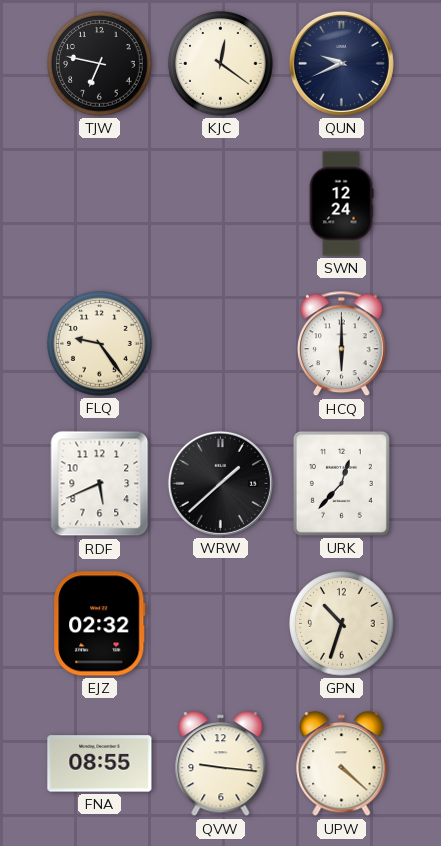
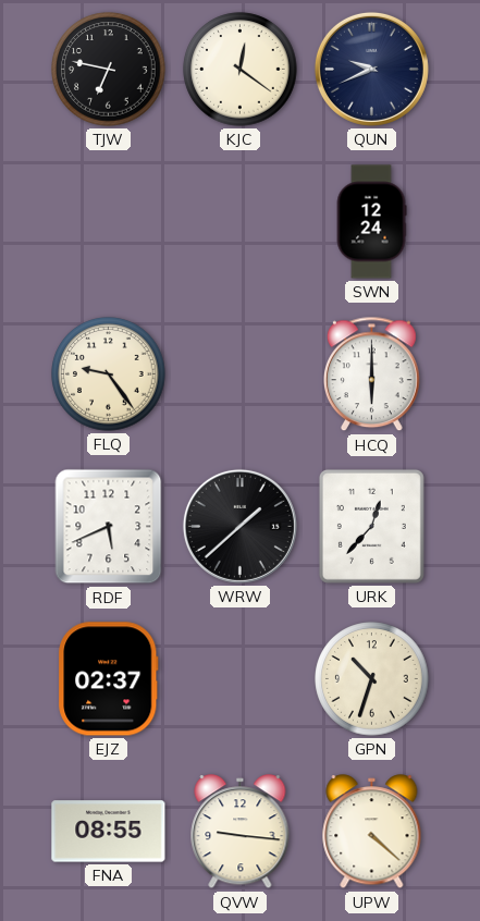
EJZ: 02:32 -> 02:37 (109, 679)
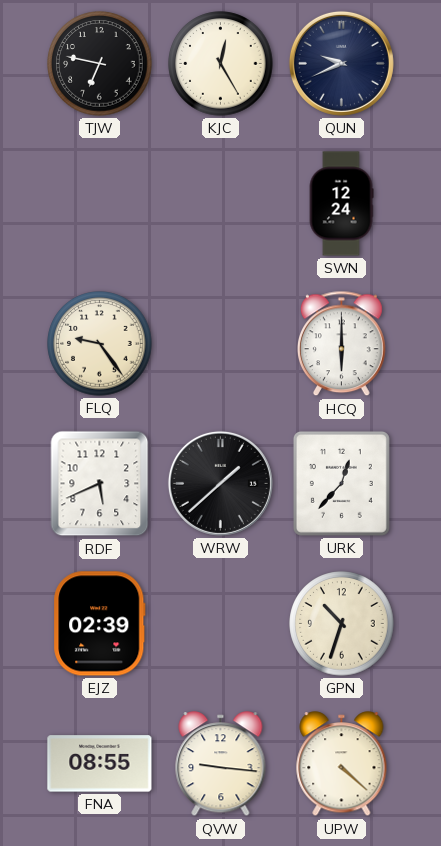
KJC: 12:21 -> 12:25 (221, 64)
EJZ: 02:37 -> 02:39 (100, 624)
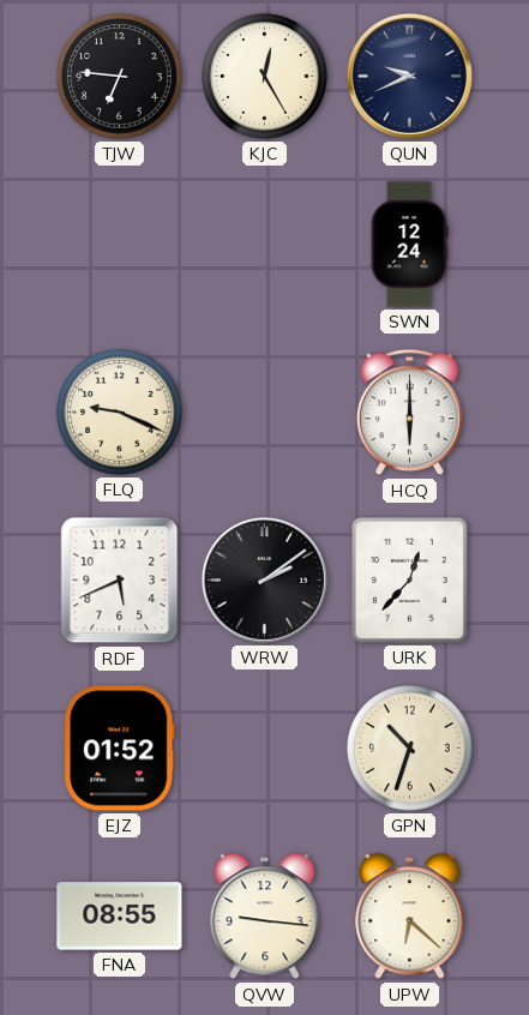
TJW: 6:47 -> 6:46 (120, 77)
FLQ: 9:24 -> 9:19 (120, 413)
WRW: 1:38 -> 2:09 (264, 579)
EJZ: 02:39 -> 01:52 (120, 749)
UPW: 4:22 -> 6:22 (410, 917)
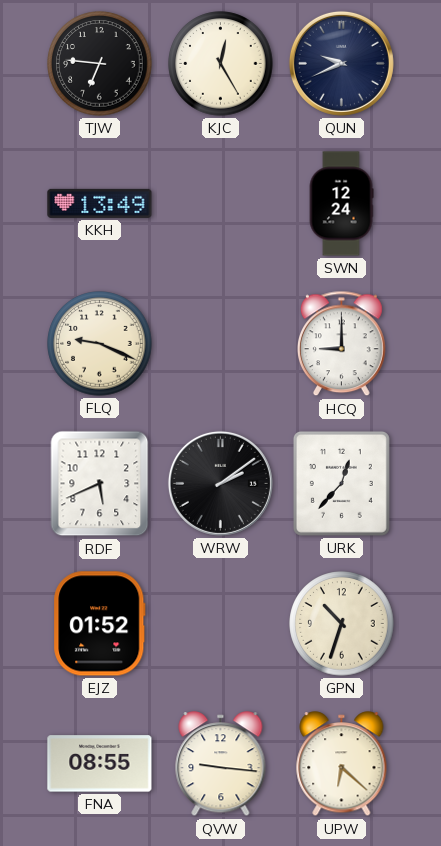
KKH: none -> 13:49 (100, 203)
HCQ: 6:00 -> 9:00 (342, 344)
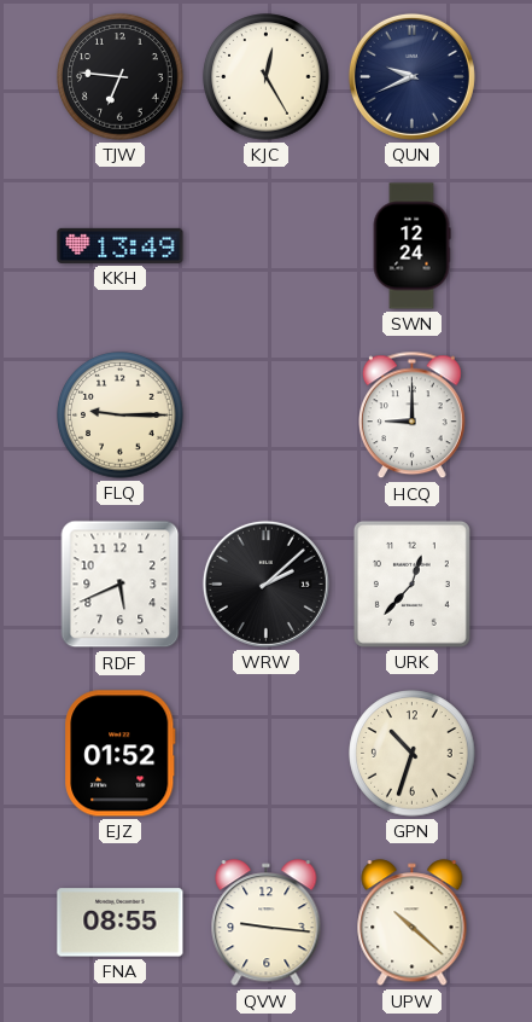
FLQ: 9:19 -> 9:15 (121, 416)
WRW: 2:09 -> 2:08 (265, 583)
UPW: 6:22 -> 10:22 (413, 923)
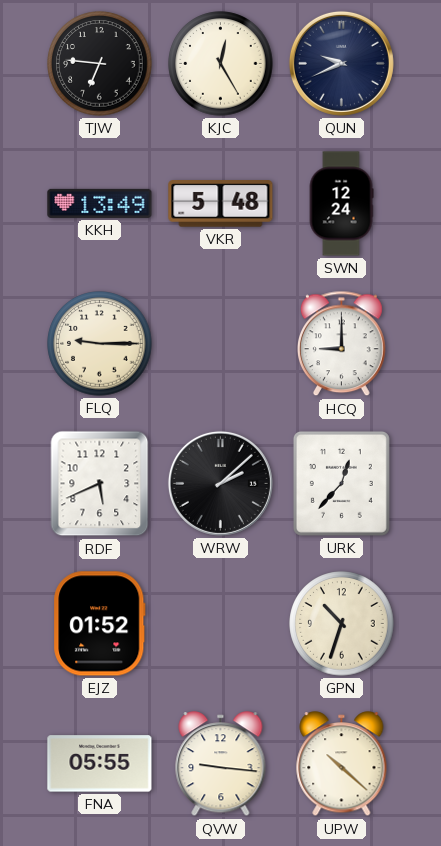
VKR: none -> 5:48 (221, 204)
FNA: 08:55 -> 05:55 (100, 764)
